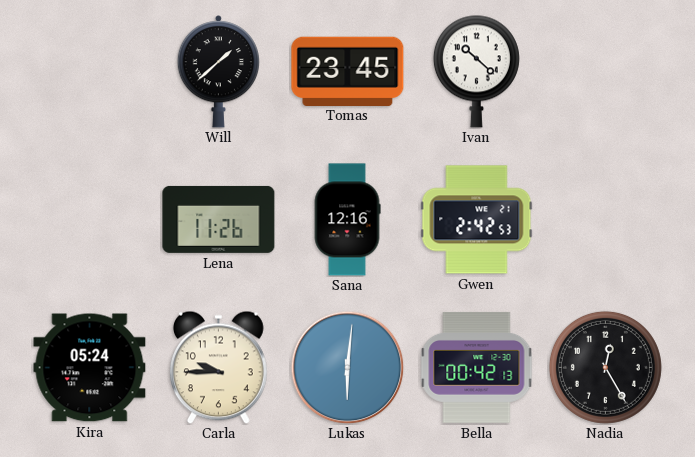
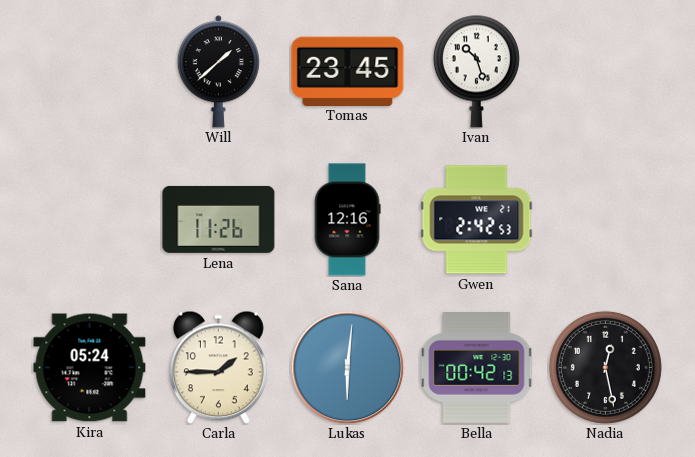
Ivan: 10:22 -> 10:27 (476, 71)
Carla: 9:45 -> 1:45 (219, 367)
Nadia: 12:25 -> 12:28 (605, 367)
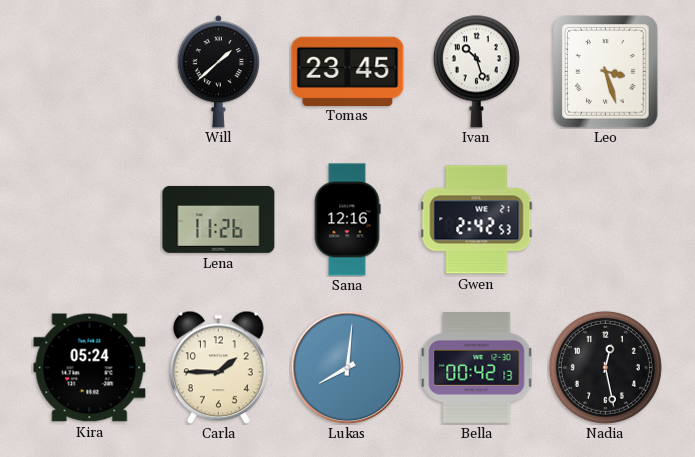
Leo: none -> 3:27 (606, 72)
Lukas: 6:01 -> 8:01 (347, 367)
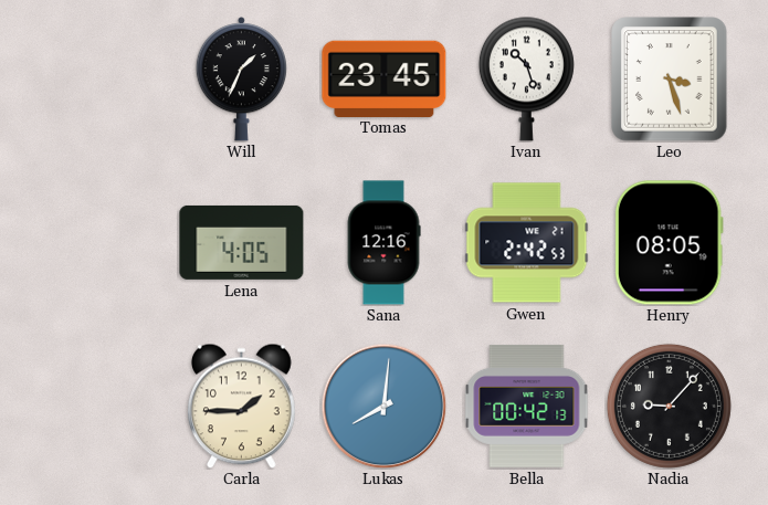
Will: 1:38 -> 1:34 (241, 80)
Lena: 11:26 -> 4:05 (242, 242)
Henry: none -> 08:05 (669, 243)
Kira: 05:24 -> none (90, 368)
Nadia: 12:28 -> 9:07 (669, 406)
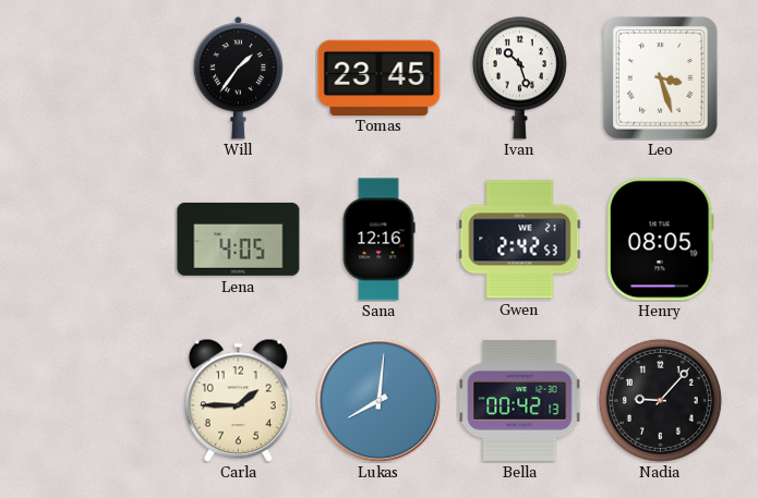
Will: 1:34 -> 1:36 (238, 78)
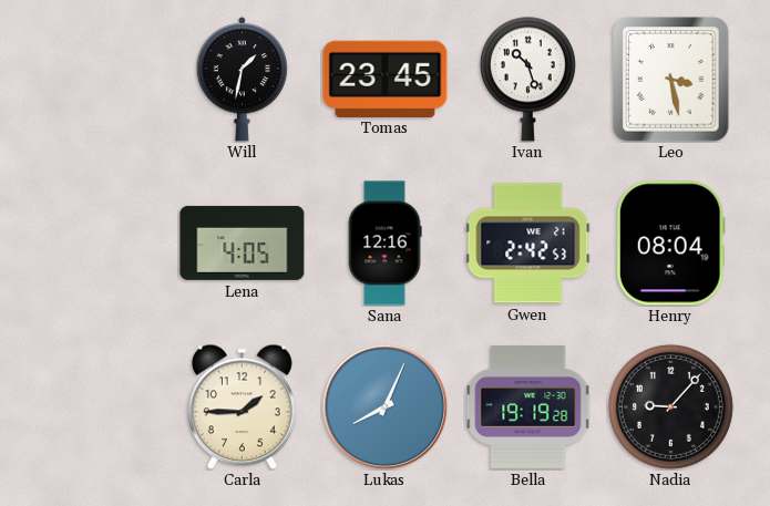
Will: 1:36 -> 1:32 (242, 80)
Leo: 3:27 -> 3:28 (671, 80)
Henry: 08:05 -> 08:04 (670, 244)
Lukas: 8:01 -> 8:04 (384, 406)
Bella: 00:42 -> 19:19 (528, 406)
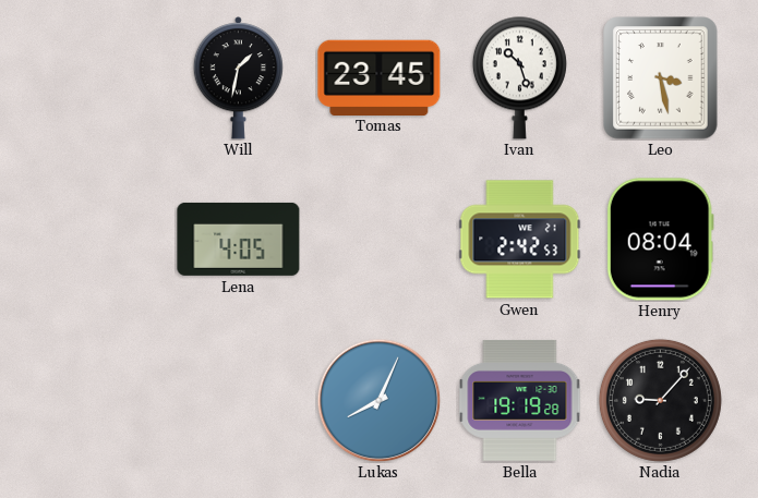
Sana: 12:16 -> none (384, 244)
Carla: 1:45 -> none (243, 406)
